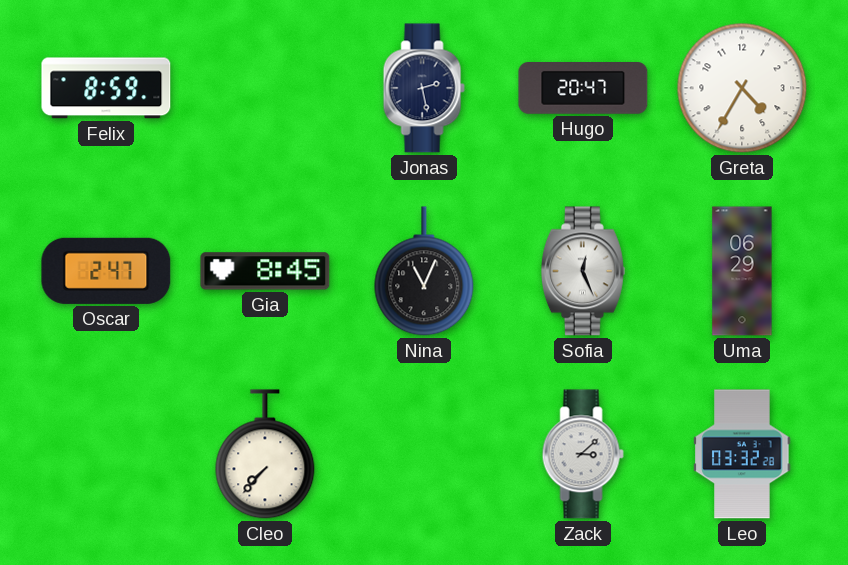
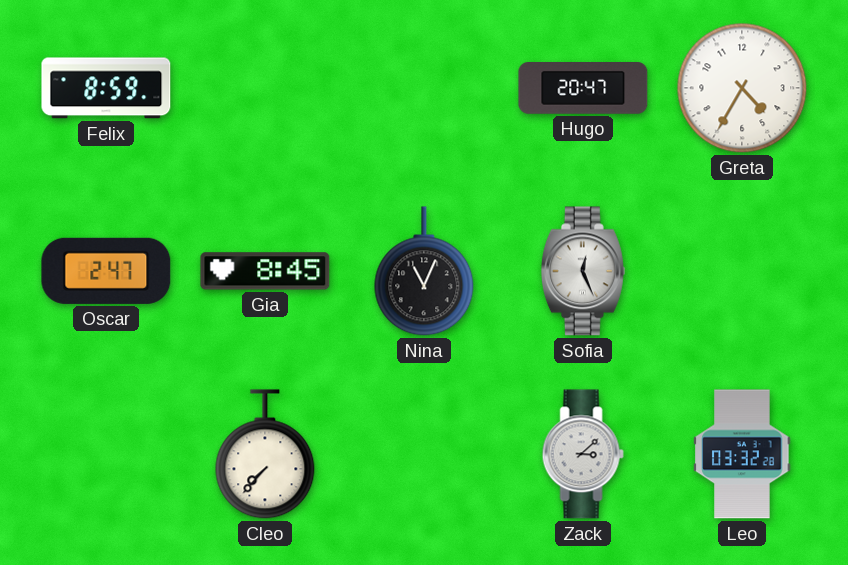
Jonas: 2:28 -> none (424, 88)
Uma: 06:29 -> none (742, 271)
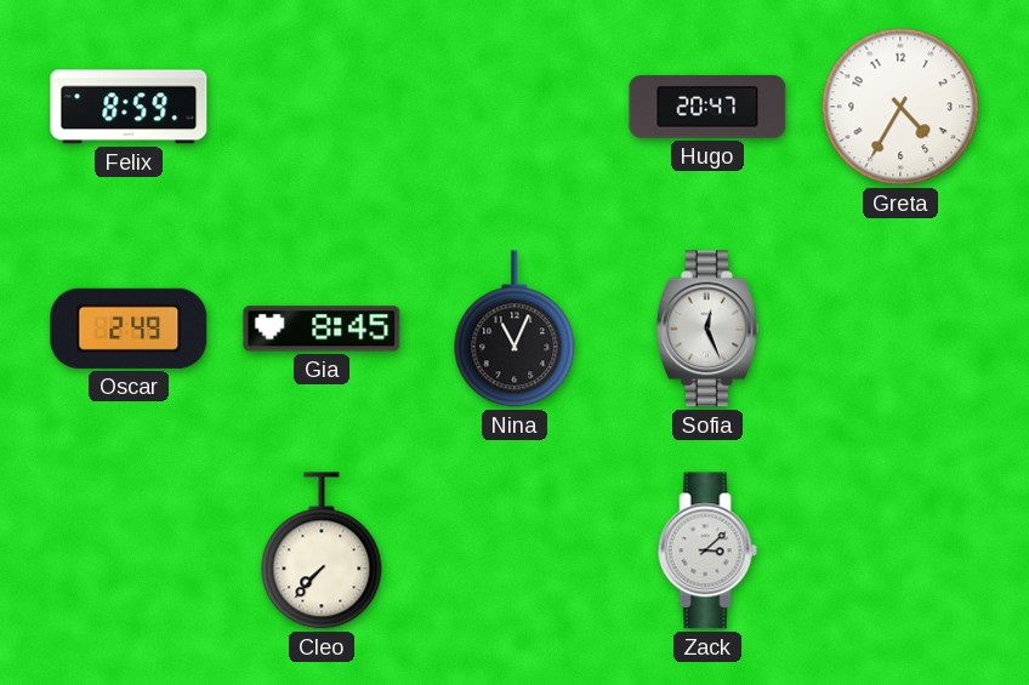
Oscar: 2:47 -> 2:49 (129, 329)
Leo: 03:32 -> none (742, 454)
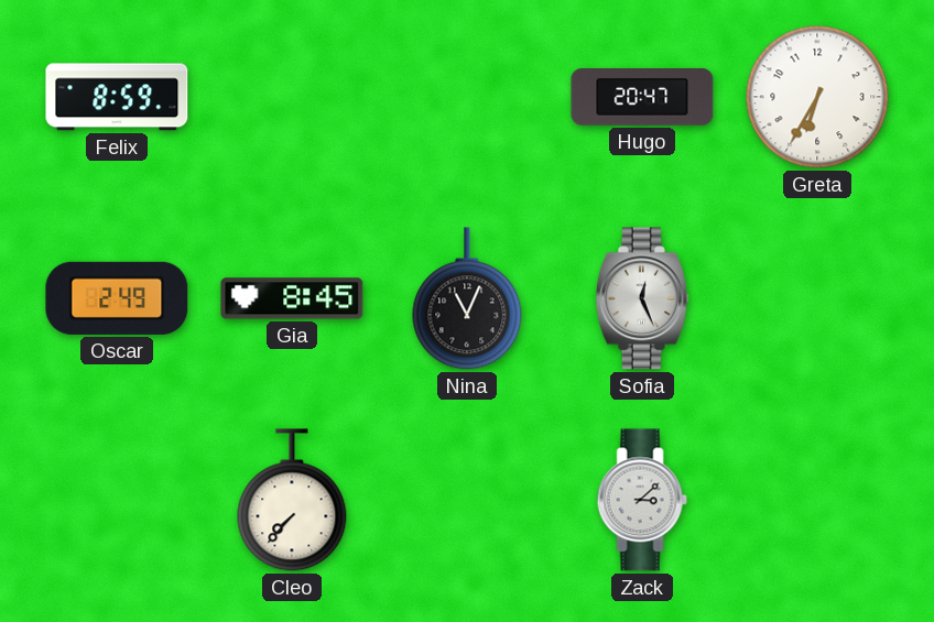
Greta: 4:35 -> 6:35 (817, 97)
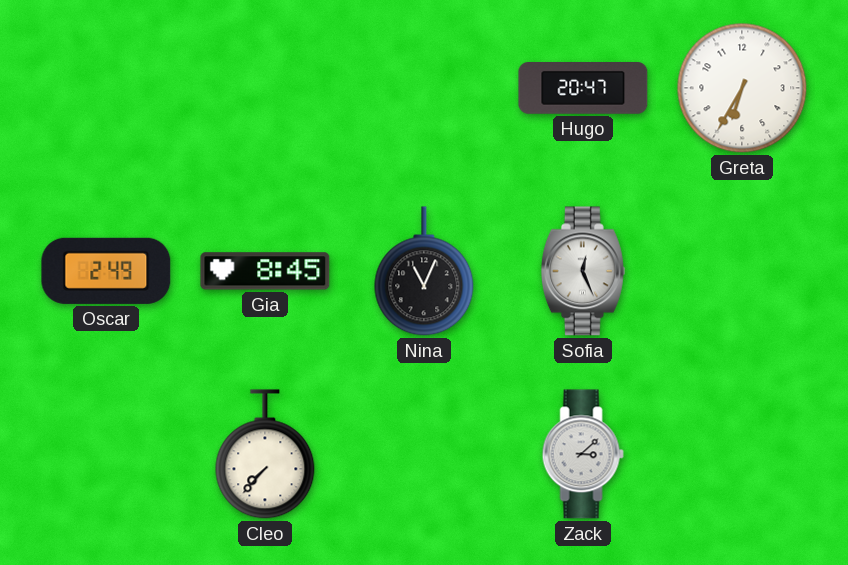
Felix: 8:59 -> none (117, 97)
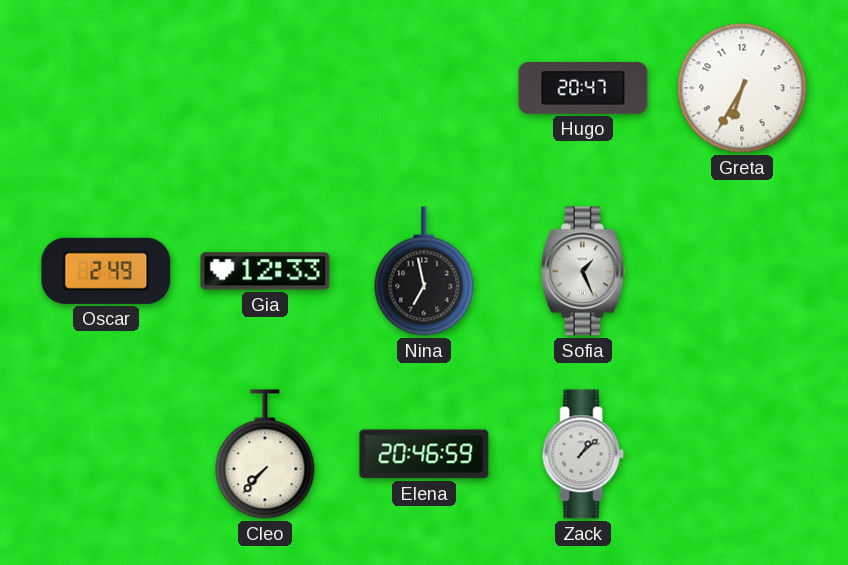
Gia: 8:45 -> 12:33 (265, 271)
Nina: 11:04 -> 6:58 (424, 271)
Sofia: 12:26 -> 1:26 (583, 271)
Elena: none -> 20:46 (424, 454)
Zack: 3:08 -> 1:08 (583, 454)
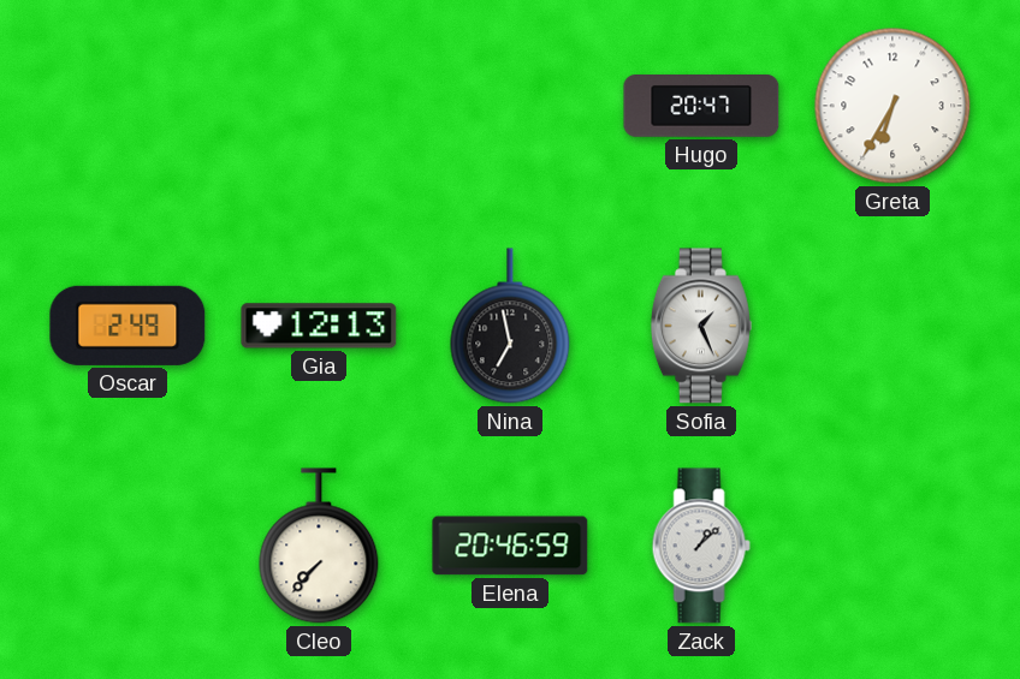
Gia: 12:33 -> 12:13 (319, 326)
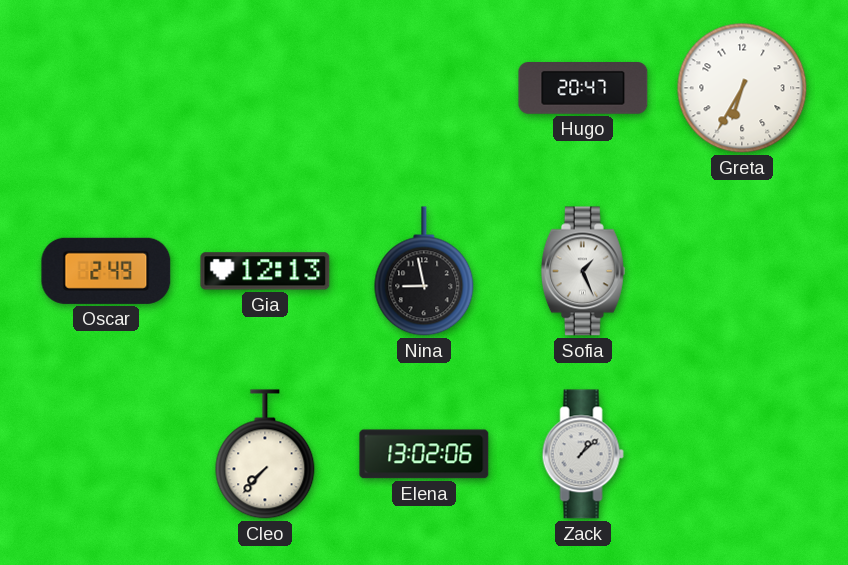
Nina: 6:58 -> 8:58 (424, 271)
Elena: 20:46 -> 13:02 (424, 454)
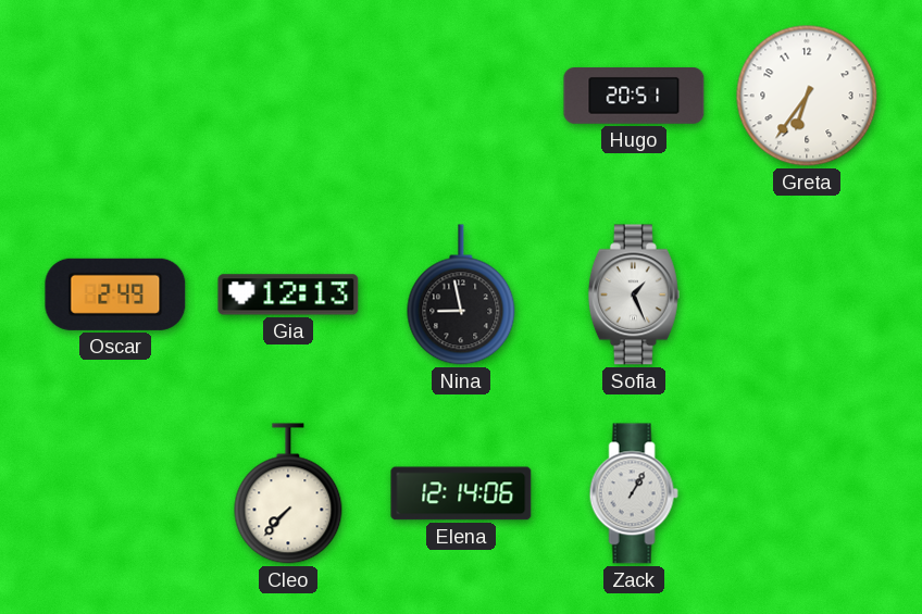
Hugo: 20:47 -> 20:51 (634, 97)
Greta: 6:35 -> 6:36 (807, 96)
Elena: 13:02 -> 12:14 (461, 493)
Zack: 1:08 -> 1:05 (634, 493)
